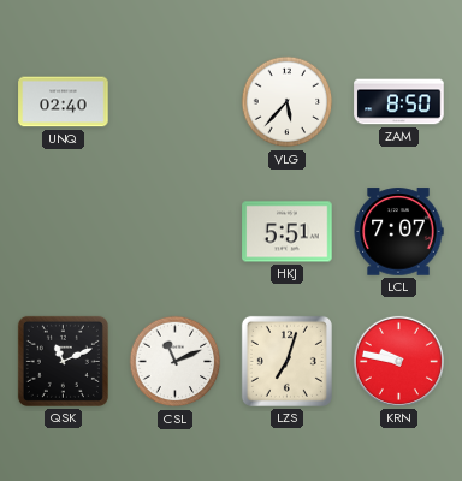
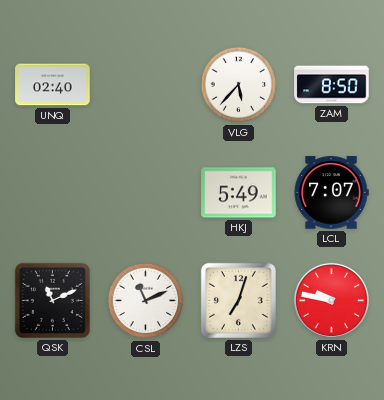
HKJ: 5:51 -> 5:49 (239, 193)
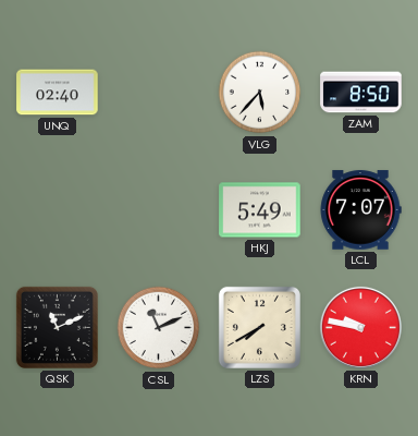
LZS: 7:03 -> 7:40 (259, 327)
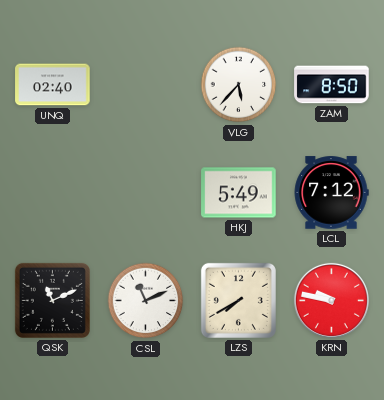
LCL: 7:07 -> 7:12 (331, 193)
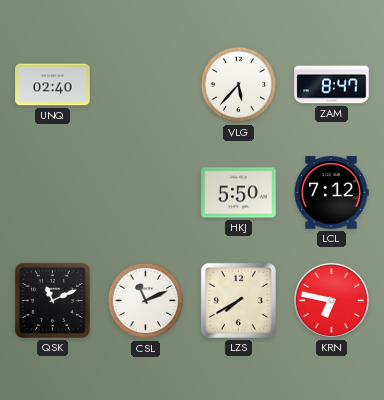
ZAM: 8:50 -> 8:47 (332, 85)
HKJ: 5:49 -> 5:50 (239, 193)
KRN: 9:47 -> 6:47 (331, 300)
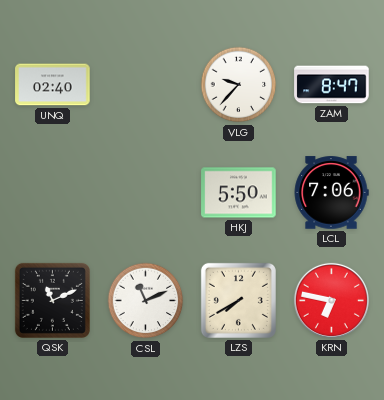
VLG: 5:37 -> 9:37 (239, 85)
LCL: 7:12 -> 7:06 (331, 193)
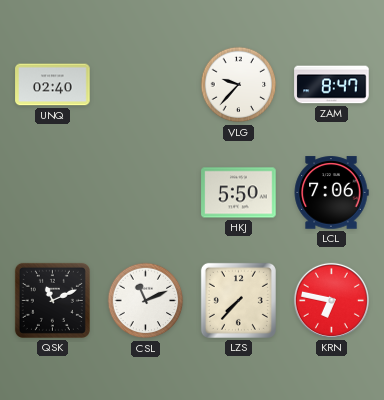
LZS: 7:40 -> 7:37 (238, 300)
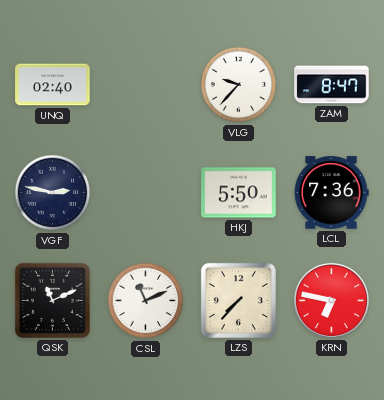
VGF: none -> 2:47 (53, 193)
LCL: 7:06 -> 7:36 (331, 193)
